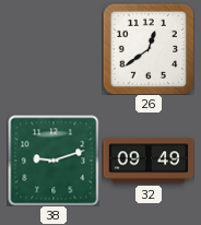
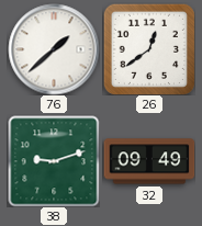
76: none -> 1:38 (54, 49)
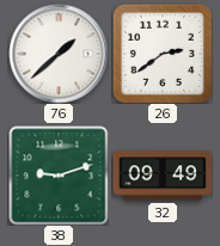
26: 12:39 -> 2:39 (163, 54)
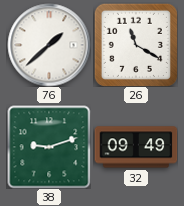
26: 2:39 -> 11:20 (136, 45)
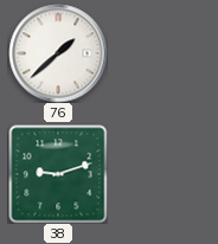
26: 11:20 -> none (136, 45)
32: 09:49 -> none (136, 147)
